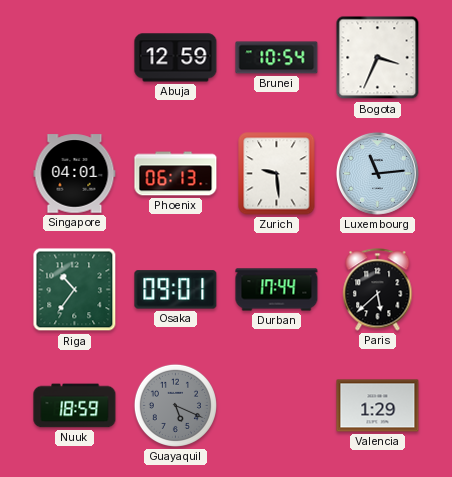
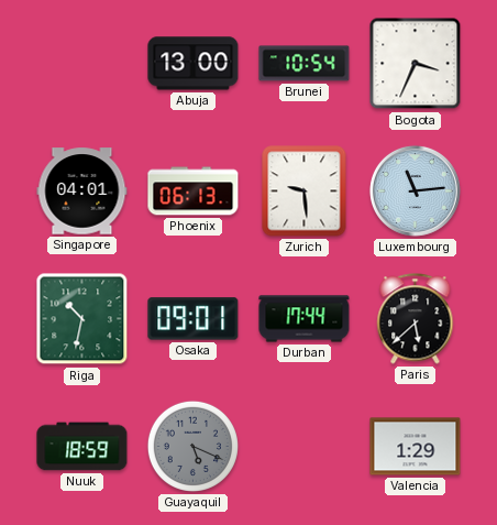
Abuja: 12:59 -> 13:00 (194, 64)
Riga: 10:36 -> 10:32 (82, 319)
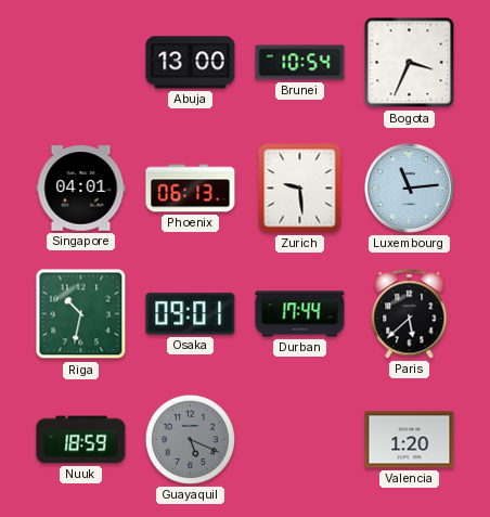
Valencia: 1:29 -> 1:20 (410, 440)
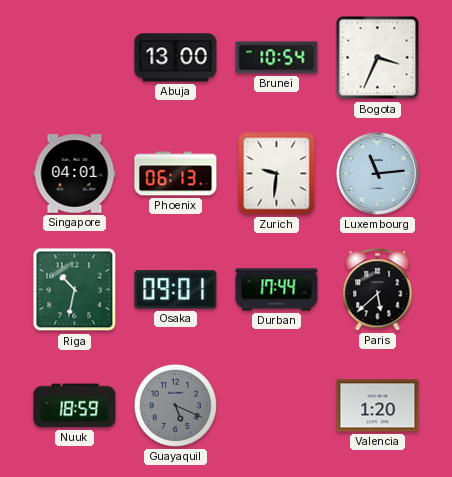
Zurich: 9:29 -> 9:31 (277, 174)
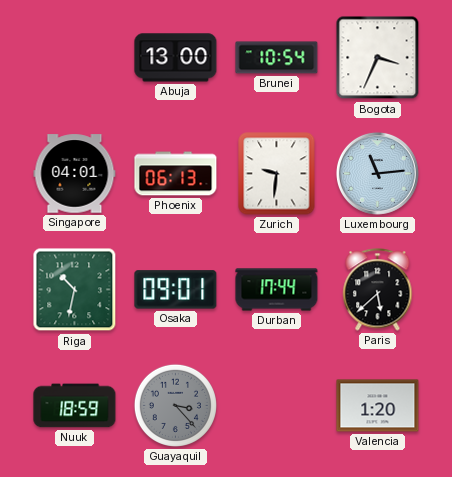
Guayaquil: 5:19 -> 3:23 (175, 405)
